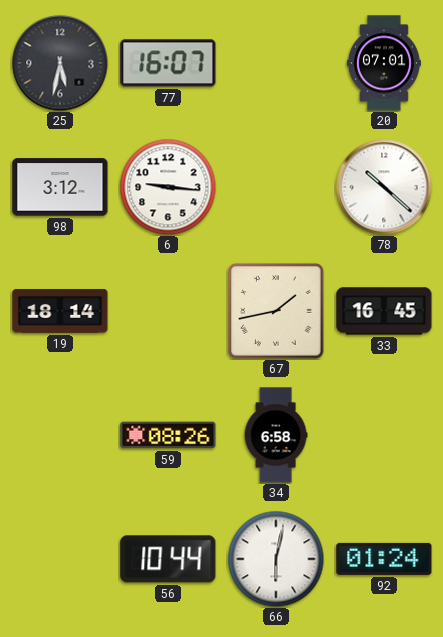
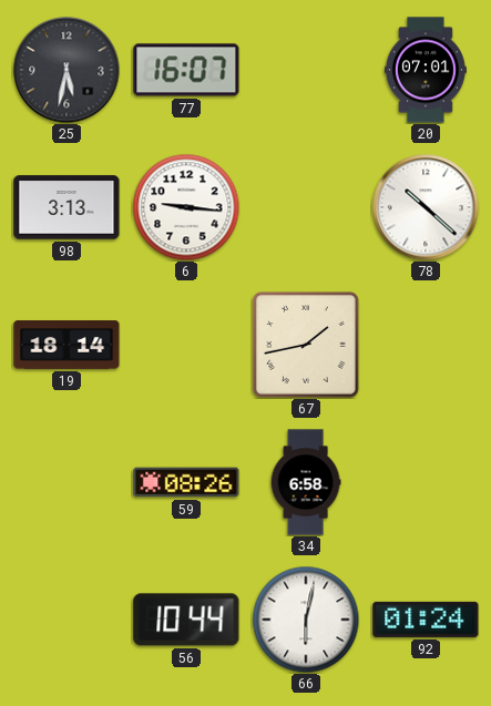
98: 3:12 -> 3:13 (67, 207)
33: 16:45 -> none (384, 311)
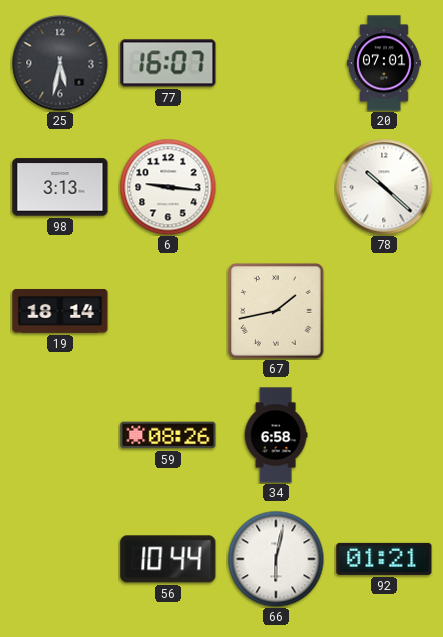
92: 01:24 -> 01:21 (384, 559)
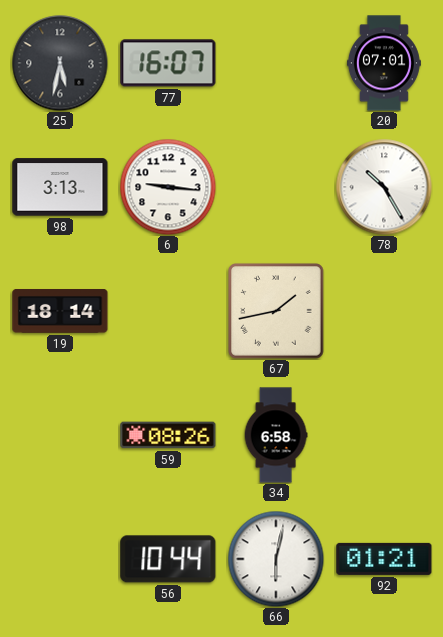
78: 10:22 -> 10:25 (384, 187)
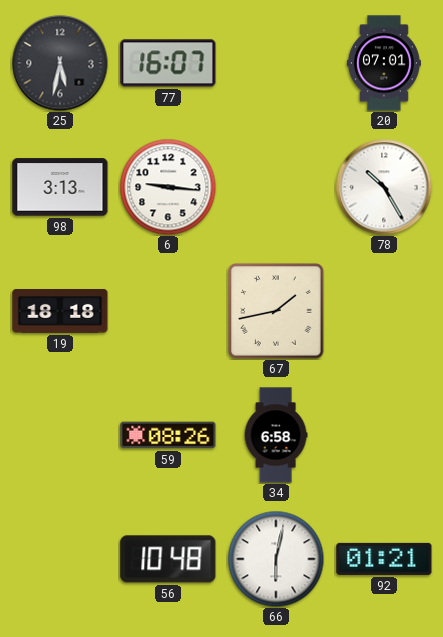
19: 18:14 -> 18:18 (60, 312)
56: 10:44 -> 10:48 (168, 559)
